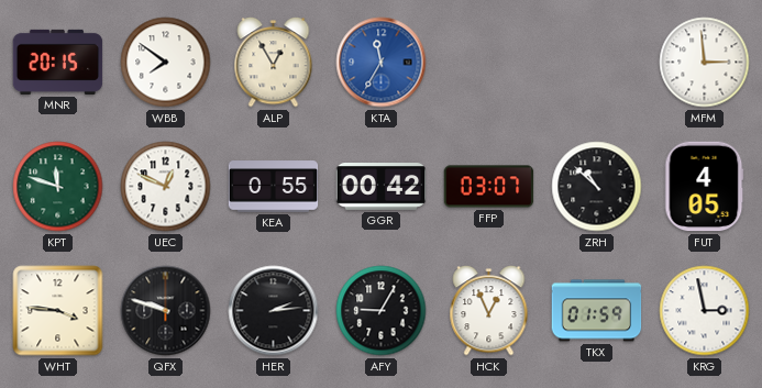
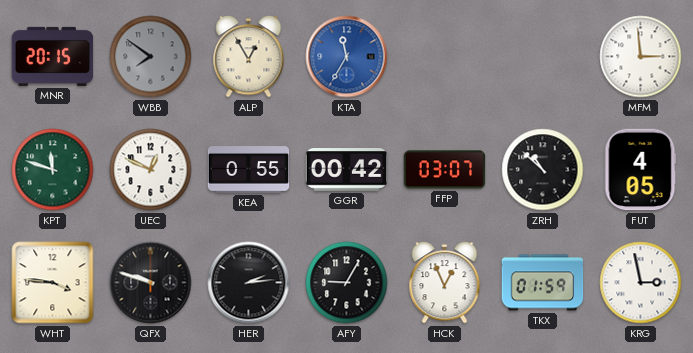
WBB dial: white -> grey (151, 57)
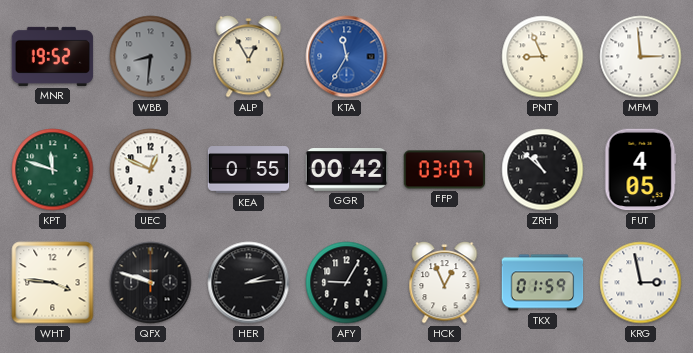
MNR: 20:15 -> 19:52 (53, 56)
WBB: 7:51 -> 8:31 (151, 57)
PNT: none -> 8:56 (543, 57)
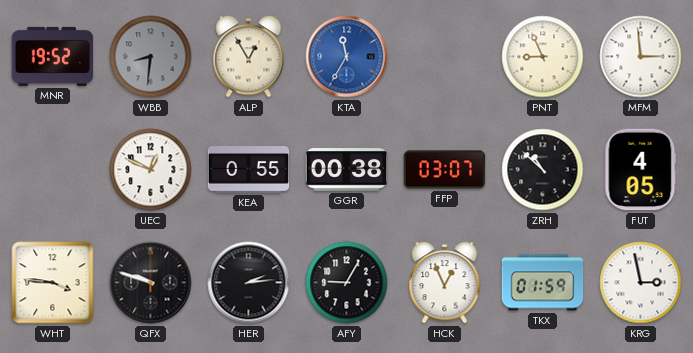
KPT: 11:48 -> none (53, 170)
GGR: 00:42 -> 00:38 (347, 170)
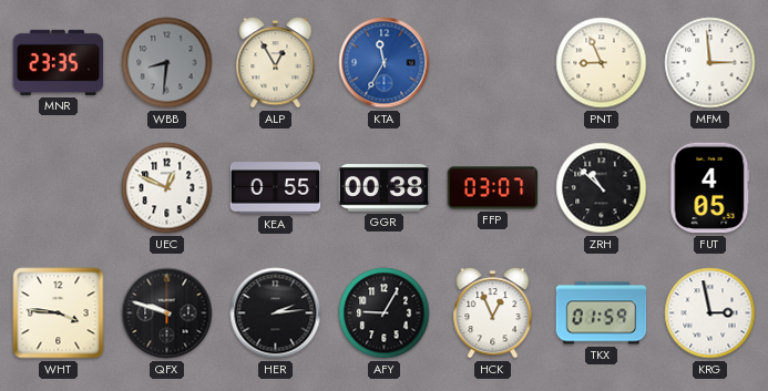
MNR: 19:52 -> 23:35 (59, 62)
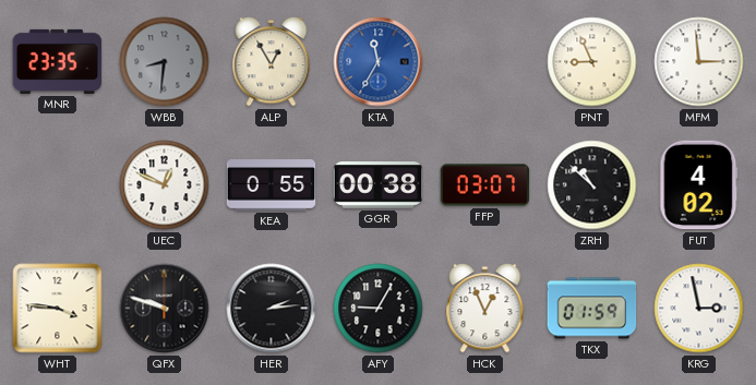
FUT: 4:05 -> 4:02 (699, 185)
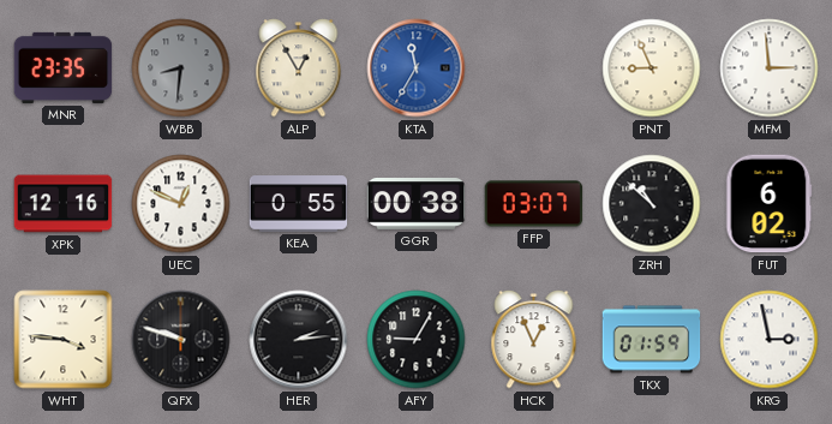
XPK: none -> 12:16 (64, 204)
FUT: 4:02 -> 6:02 (770, 204)
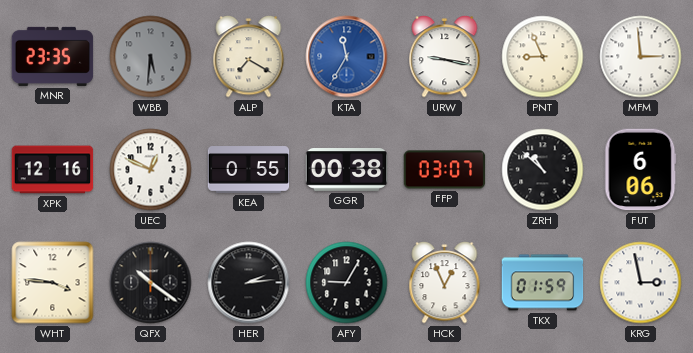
WBB: 8:31 -> 5:31 (151, 57)
ALP: 12:55 -> 7:20 (249, 57)
URW: none -> 9:17 (445, 57)
FUT: 6:02 -> 6:06 (641, 170)
QFX: 9:48 -> 10:21 (151, 283)
